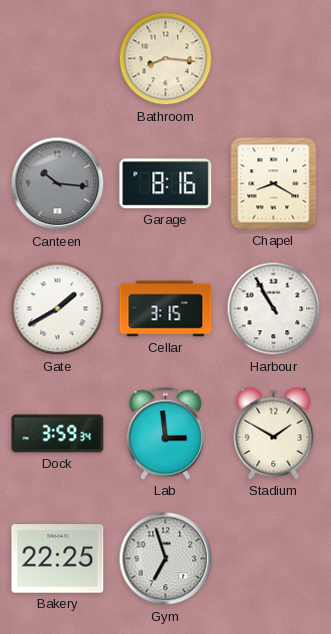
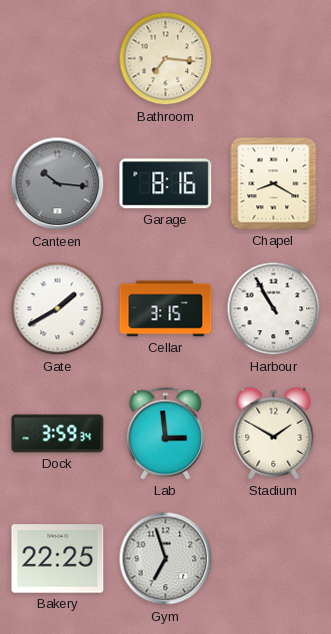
Bathroom: 8:16 -> 7:16 (166, 59)
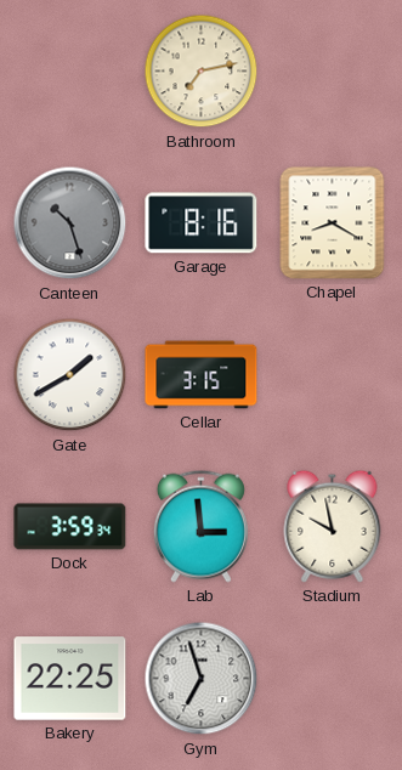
Bathroom: 7:16 -> 7:13 (202, 72)
Canteen: 10:16 -> 10:27 (70, 223)
Harbour: 10:55 -> none (274, 309)
Stadium: 1:50 -> 9:58 (333, 526)
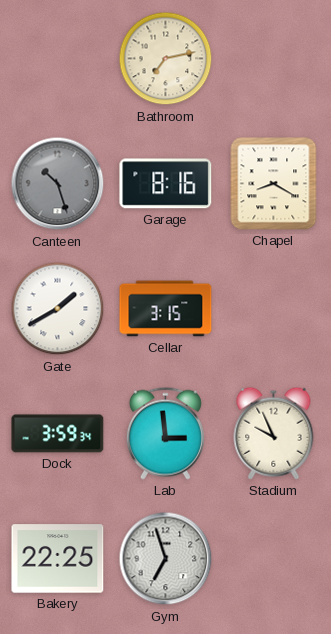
Stadium: 9:58 -> 9:56 (274, 433)
